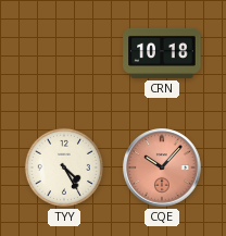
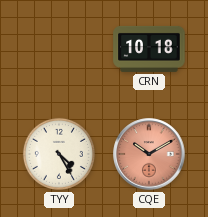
CQE: 10:07 -> 10:10 (149, 154)
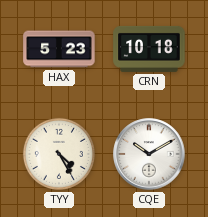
HAX: none -> 5:23 (59, 49)
CQE dial: salmon -> white (149, 154)
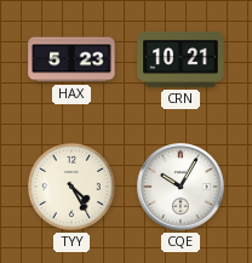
CRN: 10:18 -> 10:21 (181, 59)
CQE: 10:10 -> 10:05 (181, 187)
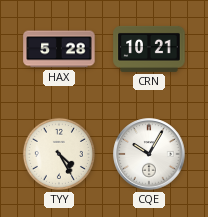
HAX: 5:23 -> 5:28 (59, 49)
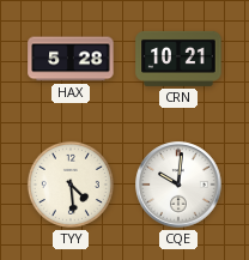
TYY: 4:25 -> 4:29 (71, 185)
CQE: 10:05 -> 10:01 (178, 185)
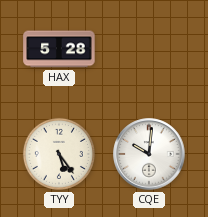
CRN: 10:21 -> none (178, 59)
TYY: 4:29 -> 5:24 (59, 154)
